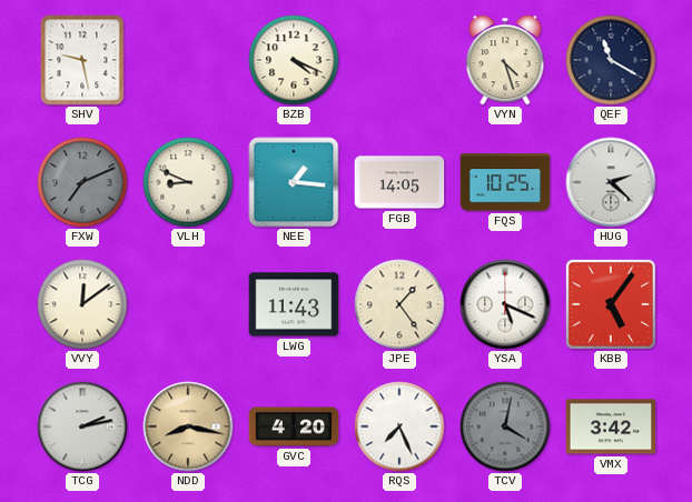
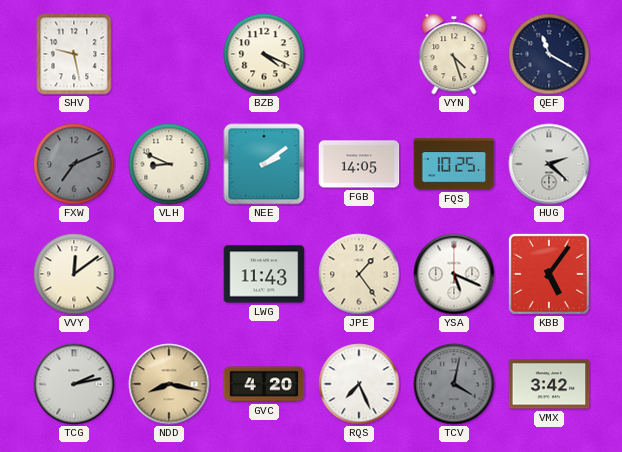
NEE: 1:16 -> 2:09 (264, 164)
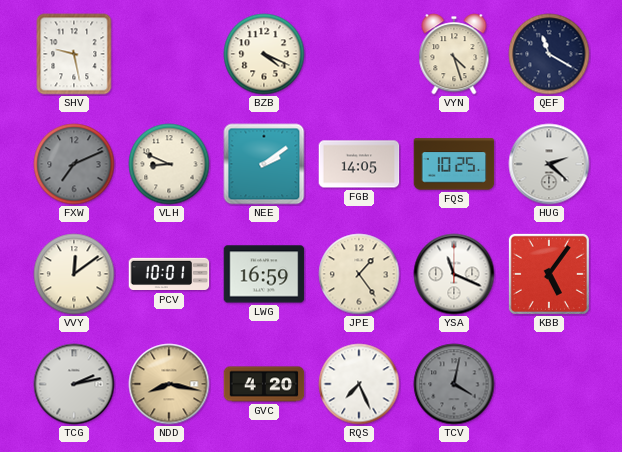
PCV: none -> 10:01 (169, 274)
LWG: 11:43 -> 16:59 (264, 274)
YSA: 5:19 -> 11:19 (454, 274)
VMX: 3:42 -> none (549, 384)
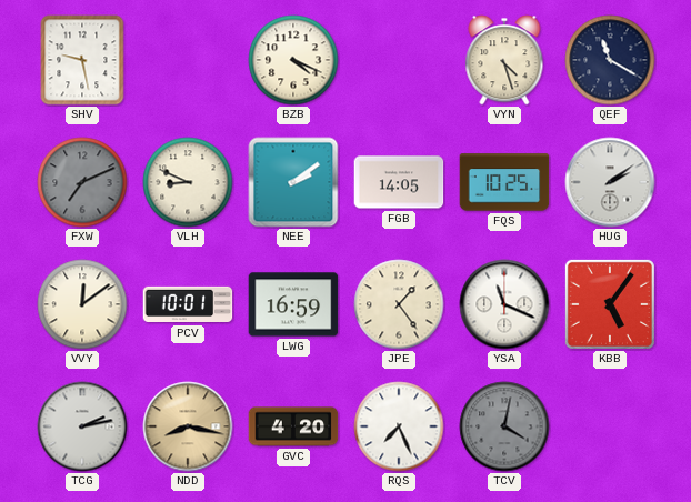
HUG: 2:22 -> 2:09 (610, 182)
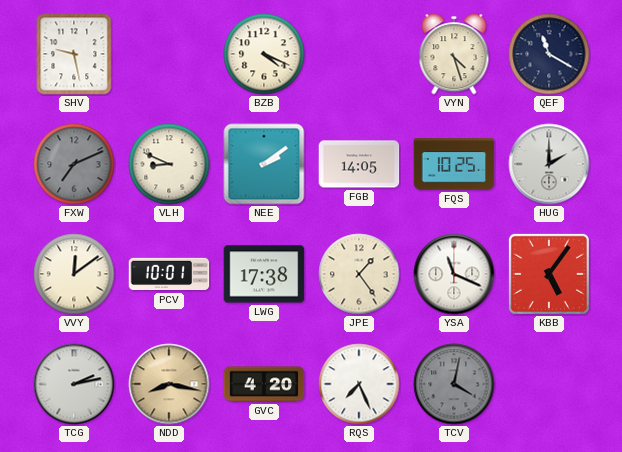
HUG: 2:09 -> 2:00 (549, 164)
LWG: 16:59 -> 17:38 (264, 274)
